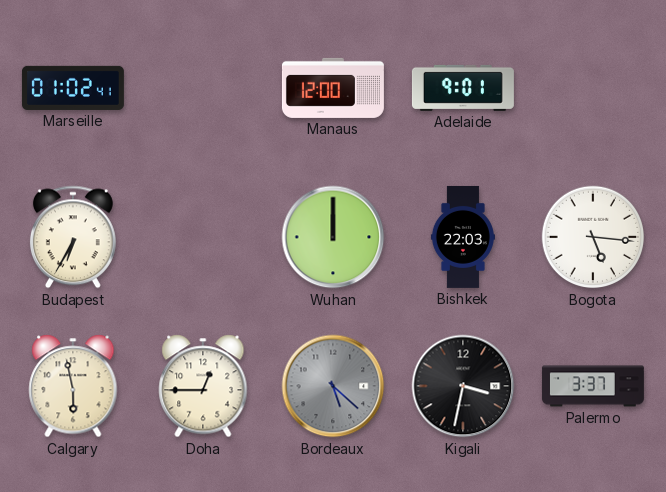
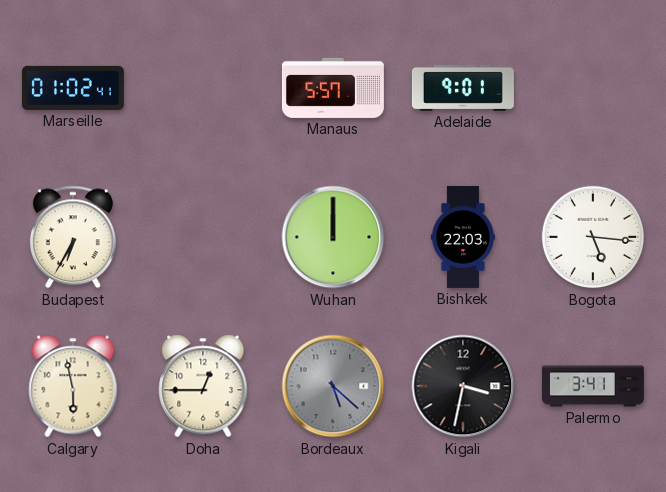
Manaus: 12:00 -> 5:57 (333, 88)
Palermo: 3:37 -> 3:41 (593, 386)
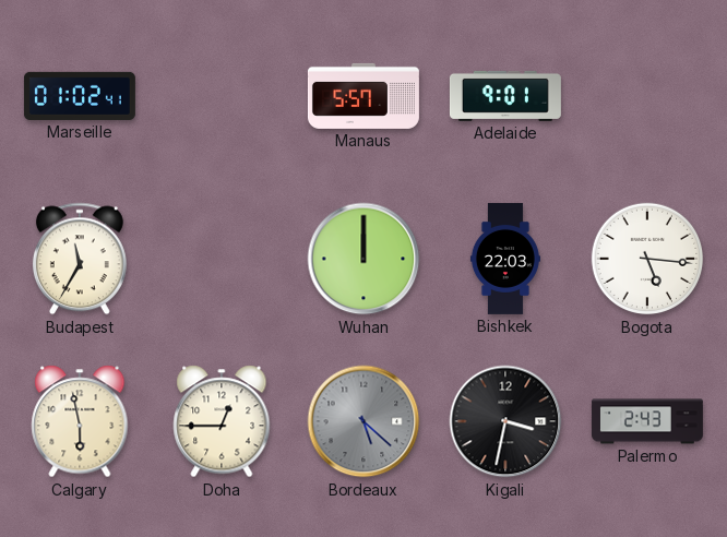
Budapest: 6:35 -> 11:35 (80, 259)
Palermo: 3:41 -> 2:43 (647, 421)
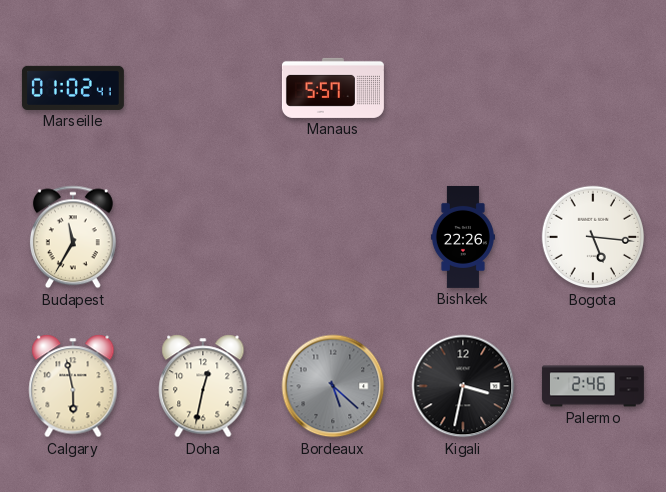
Adelaide: 9:01 -> none (505, 96)
Wuhan: 12:00 -> none (364, 259)
Bishkek: 22:03 -> 22:26 (463, 237)
Doha: 12:45 -> 12:32 (203, 386)
Palermo: 2:43 -> 2:46 (593, 386)
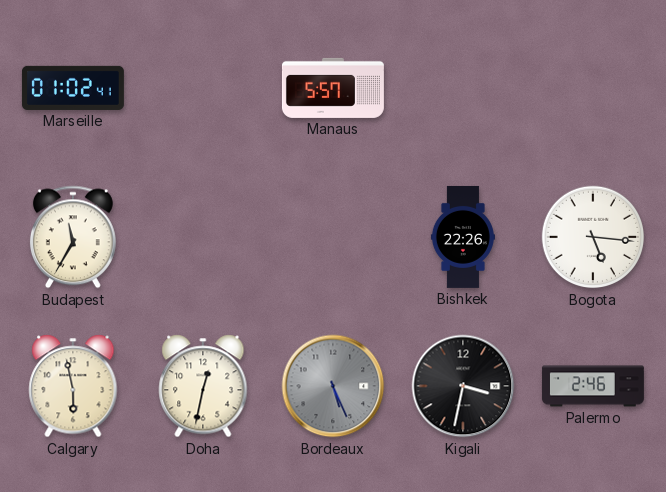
Bordeaux: 5:22 -> 5:26 (333, 386)
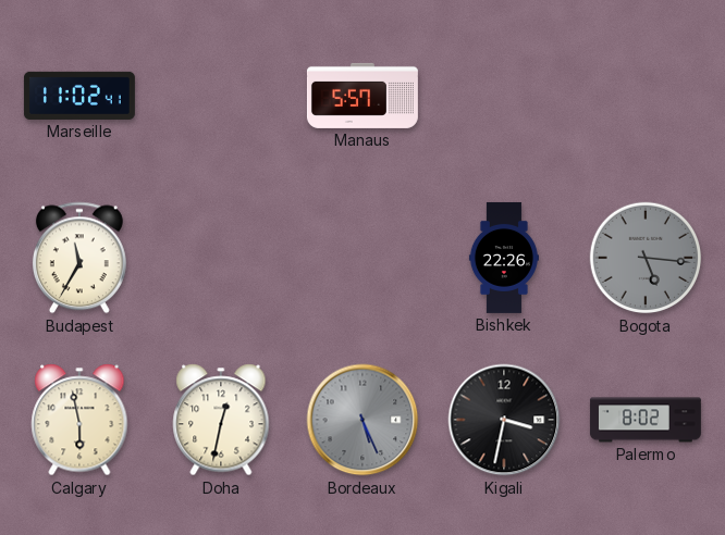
Marseille: 01:02 -> 11:02 (79, 96)
Bogota dial: white -> grey (646, 258)
Palermo: 2:46 -> 8:02 (646, 420)
